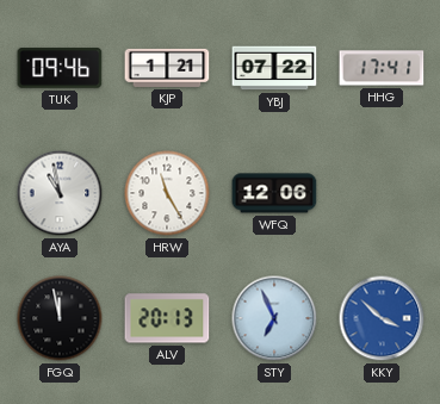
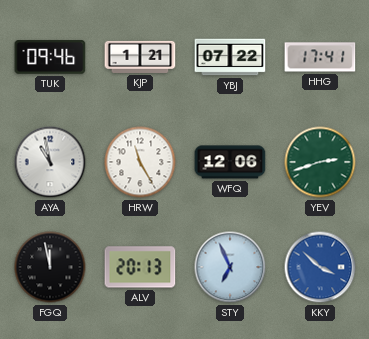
YEV: none -> 2:42 (320, 162)
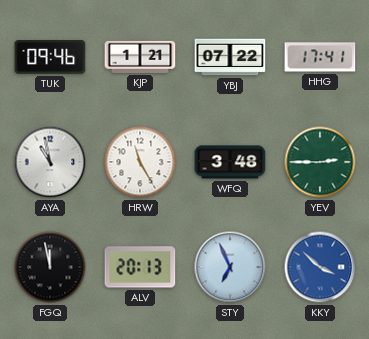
WFQ: 12:06 -> 3:48 (230, 162)
YEV: 2:42 -> 2:45 (320, 162)
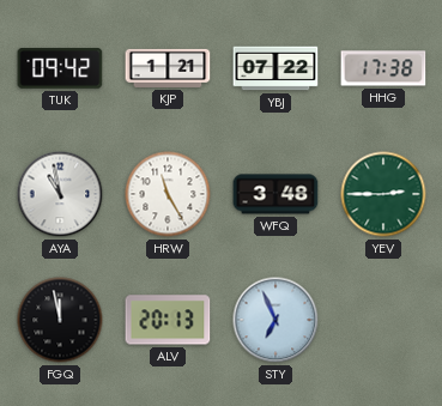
TUK: 09:46 -> 09:42 (60, 68)
HHG: 17:41 -> 17:38 (383, 68)
KKY: 3:52 -> none (320, 267)
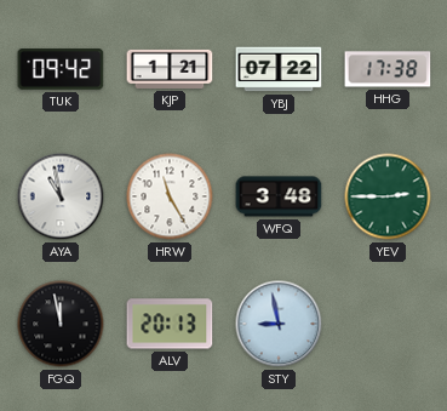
STY: 6:56 -> 8:58 (279, 324)
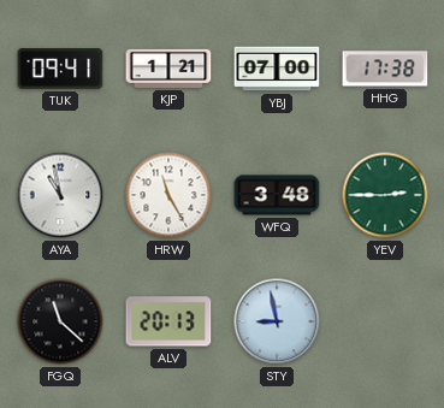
TUK: 09:42 -> 09:41 (60, 69)
YBJ: 07:22 -> 07:00 (277, 69)
FGQ: 11:58 -> 11:22 (60, 321)
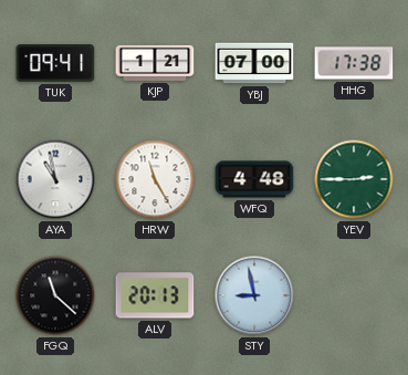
WFQ: 3:48 -> 4:48 (254, 179)
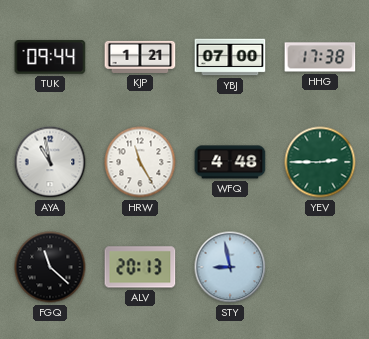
TUK: 09:41 -> 09:44 (50, 57)
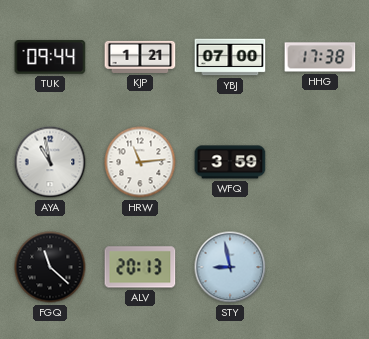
HRW: 11:25 -> 11:14 (140, 162)
WFQ: 4:48 -> 3:59 (230, 162)
YEV: 2:45 -> none (320, 162)
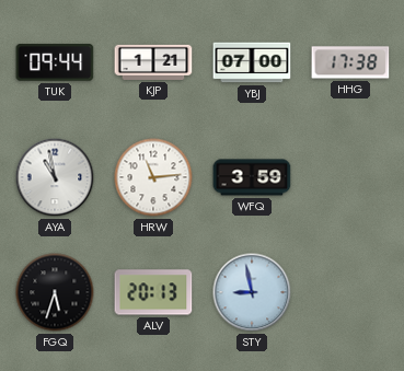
FGQ: 11:22 -> 5:33 (55, 292)
